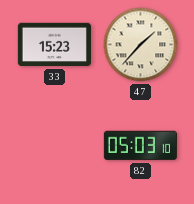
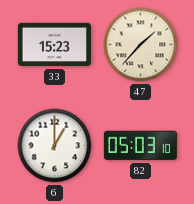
6: none -> 1:00 (55, 146)
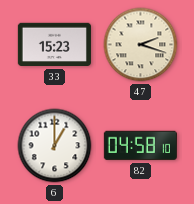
47: 1:37 -> 2:18 (141, 45)
82: 05:03 -> 04:58 (140, 146)
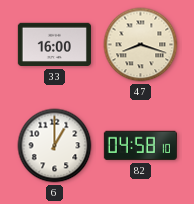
33: 15:23 -> 16:00 (54, 45)
47: 2:18 -> 8:18 (141, 45)
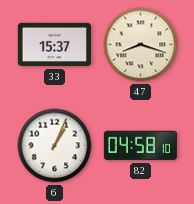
33: 16:00 -> 15:37 (54, 45)
6: 1:00 -> 1:04 (55, 146)
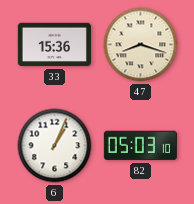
33: 15:37 -> 15:36 (54, 45)
82: 04:58 -> 05:03 (140, 146)
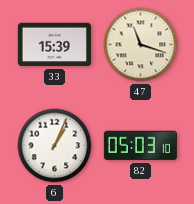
33: 15:36 -> 15:39 (54, 45)
47: 8:18 -> 11:18 (141, 45)
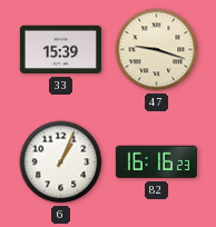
47: 11:18 -> 9:18 (157, 50)
82: 05:03 -> 16:16 (156, 162)
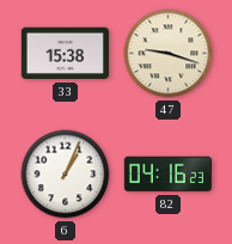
33: 15:39 -> 15:38 (65, 54)
82: 16:16 -> 04:16 (167, 175)
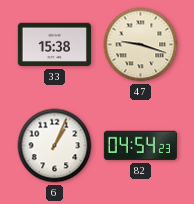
82: 04:16 -> 04:54 (140, 146)
